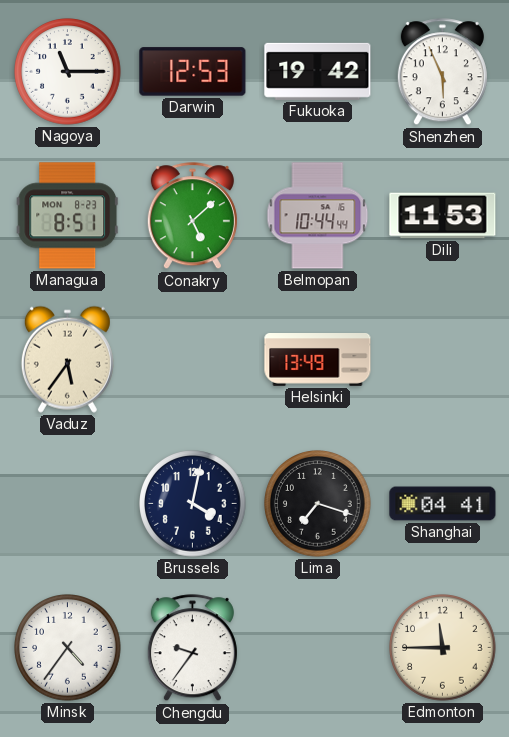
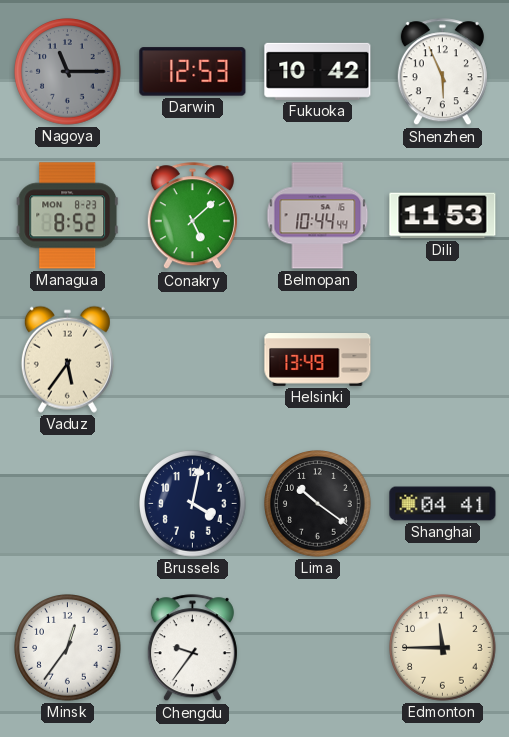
Nagoya dial: white -> grey (68, 72)
Fukuoka: 19:42 -> 10:42 (318, 71)
Managua: 8:51 -> 8:52 (68, 216)
Lima: 7:18 -> 10:21 (318, 504)
Minsk: 4:36 -> 12:36 (68, 648)
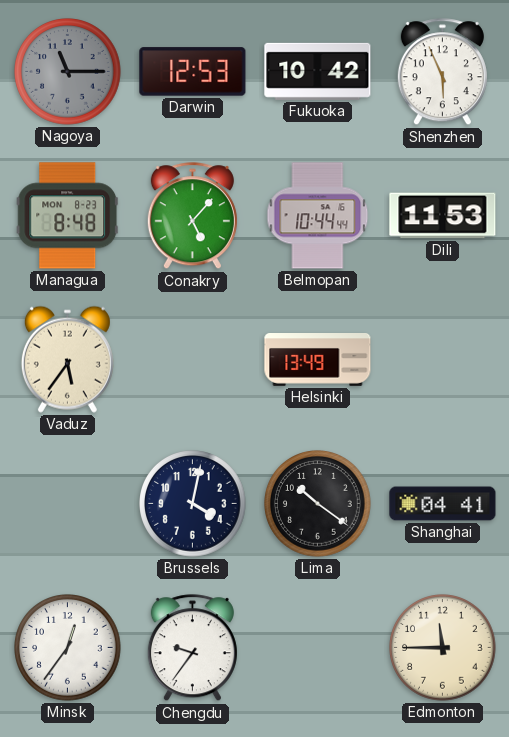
Managua: 8:52 -> 8:48 (68, 216)
Conakry: 5:08 -> 5:07 (192, 216)
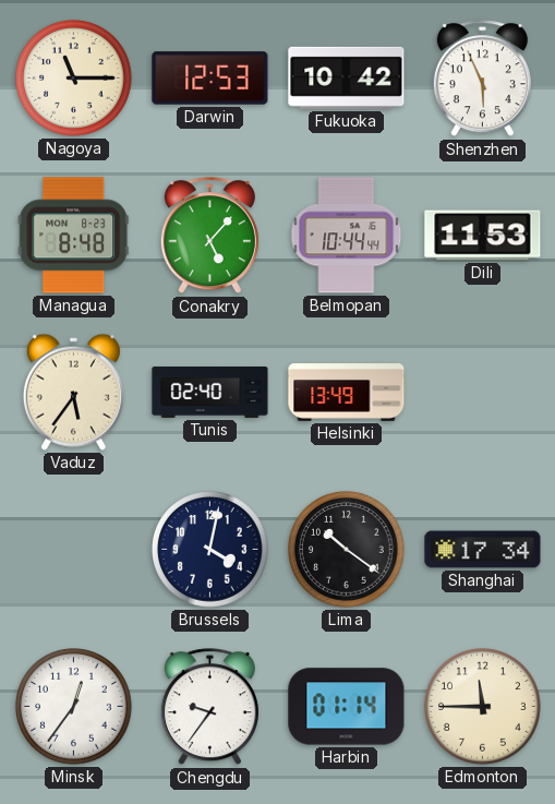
Nagoya dial: grey -> cream (74, 79)
Tunis: none -> 02:40 (210, 392)
Shanghai: 04:41 -> 17:34 (483, 550)
Harbin: none -> 01:14 (347, 707)
